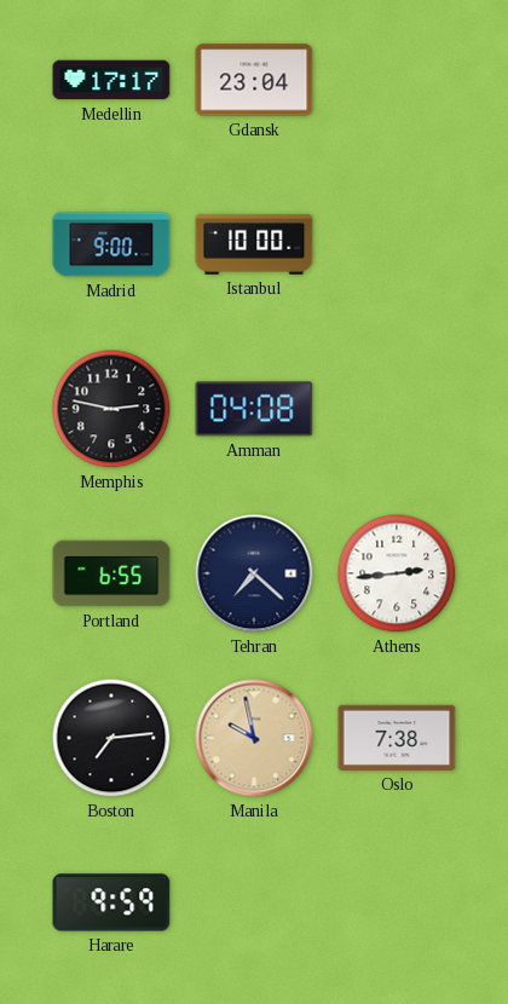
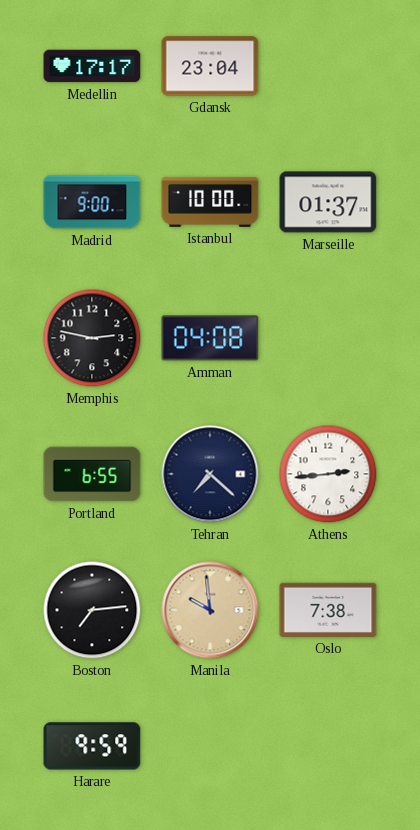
Marseille: none -> 01:37 (328, 202)
Manila: 9:58 -> 9:59 (210, 610)
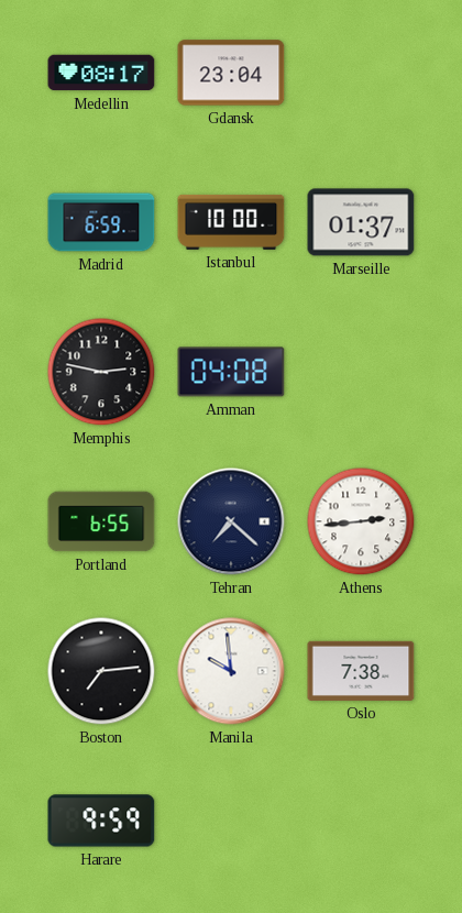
Medellin: 17:17 -> 08:17 (101, 73)
Madrid: 9:00 -> 6:59 (101, 222)
Manila dial: champagne -> white (231, 671)
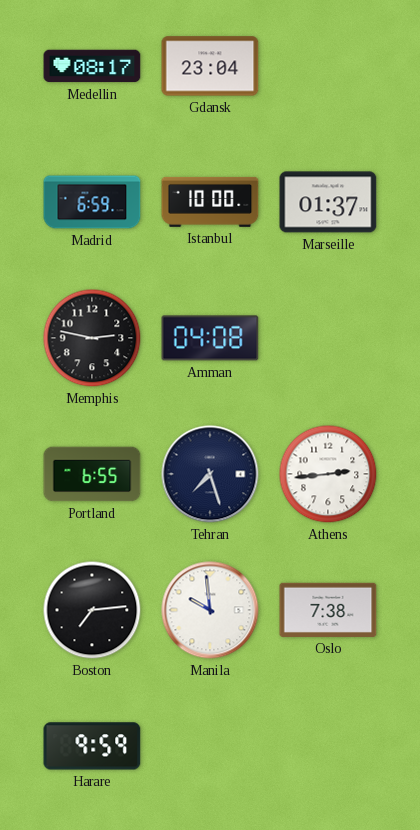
Tehran: 7:22 -> 7:27 (210, 474)
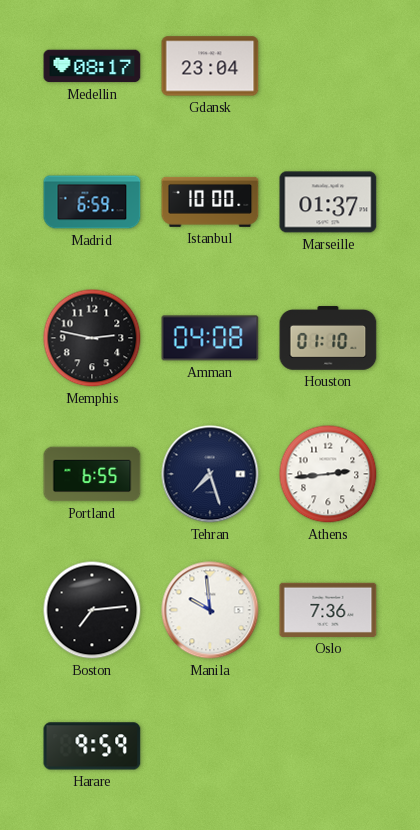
Houston: none -> 01:10 (328, 338)
Oslo: 7:38 -> 7:36 (328, 610)
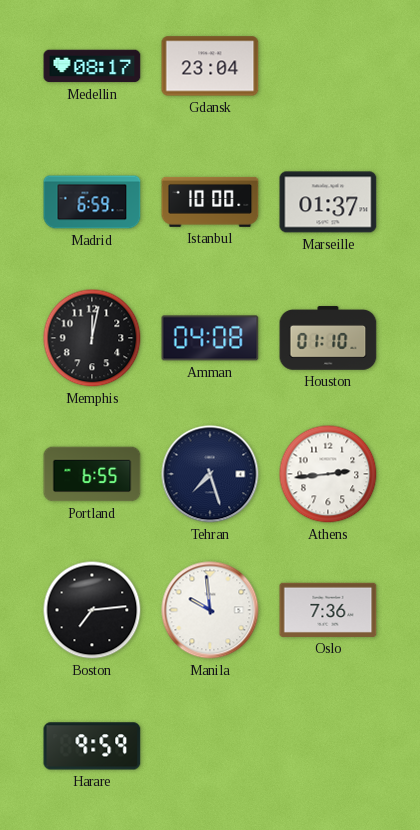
Memphis: 2:47 -> 12:02 (92, 338)
